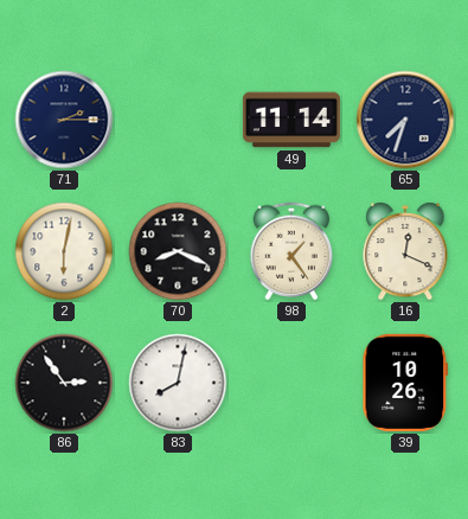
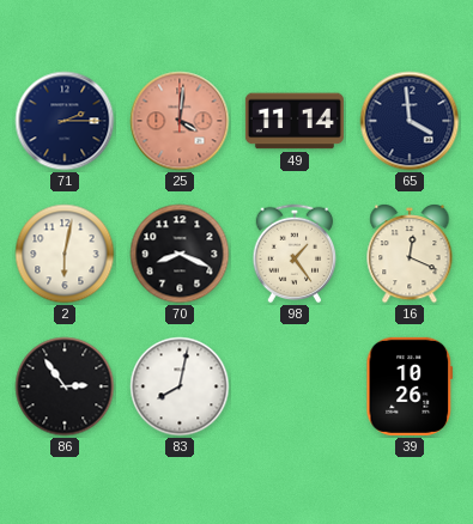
25: none -> 4:01 (180, 121)
65: 7:33 -> 3:59 (410, 121)
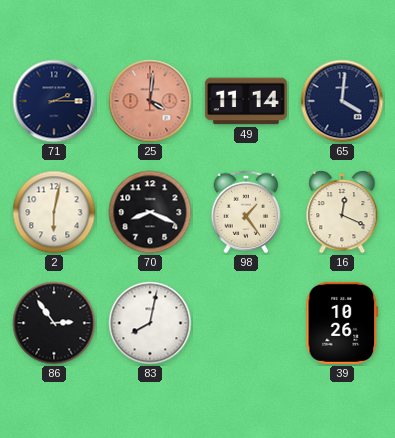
65: 3:59 -> 4:01 (342, 101)
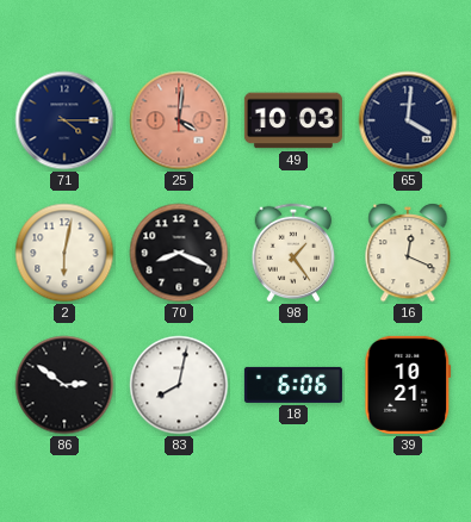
71: 2:15 -> 4:15 (64, 120)
49: 11:14 -> 10:03 (293, 120)
86: 2:54 -> 2:51 (64, 385)
18: none -> 6:06 (293, 385)
39: 10:26 -> 10:21 (408, 385)
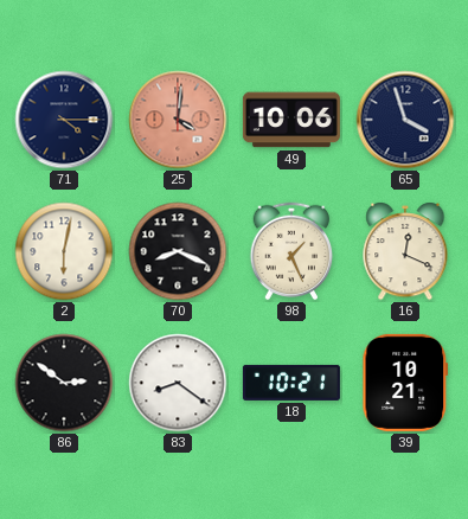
49: 10:03 -> 10:06 (291, 120)
65: 4:01 -> 3:57 (405, 120)
98: 1:24 -> 1:26 (291, 251)
83: 8:02 -> 8:21 (178, 383)
18: 6:06 -> 10:21 (291, 383)
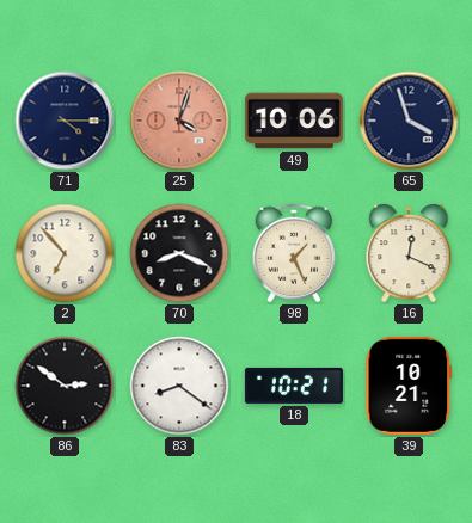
25: 4:01 -> 4:03 (179, 121)
2: 6:02 -> 6:53 (65, 253)
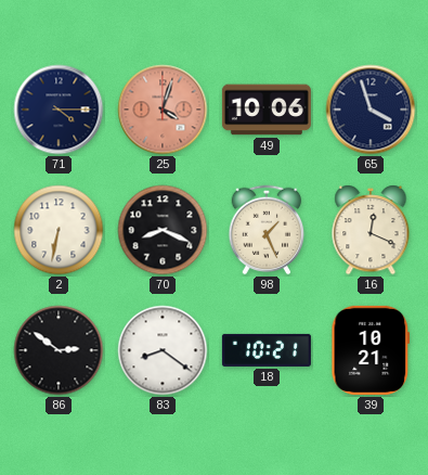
2: 6:53 -> 6:32 (59, 230)
